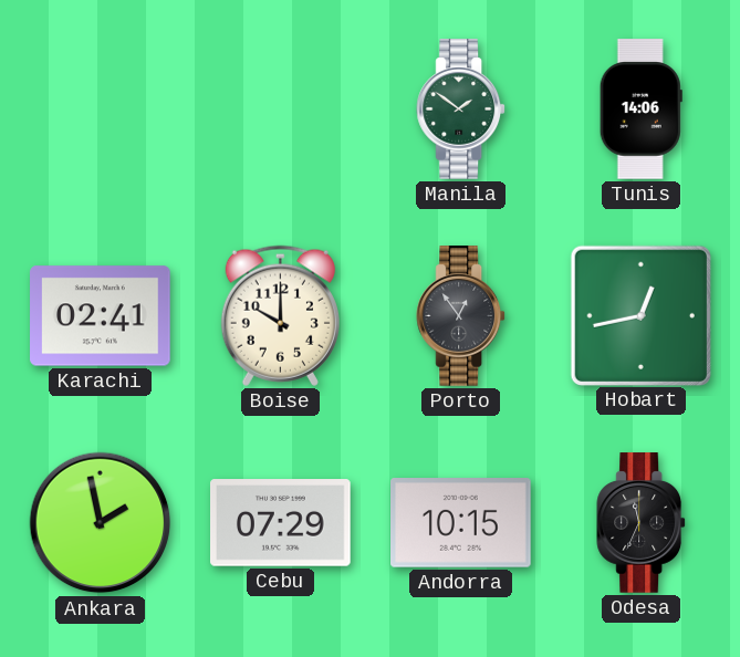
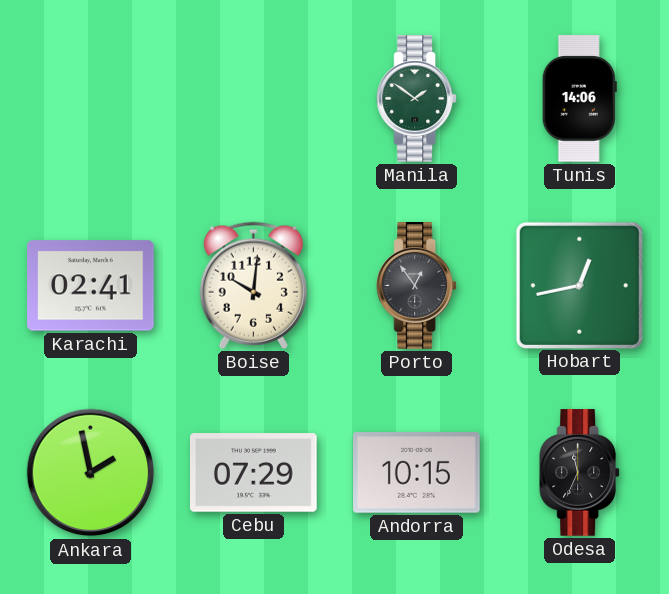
Boise: 10:00 -> 10:01 (253, 285)
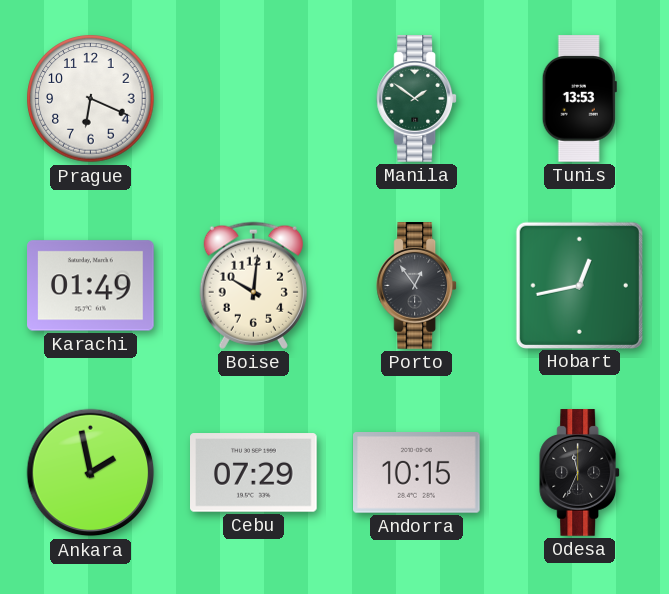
Prague: none -> 6:19 (91, 99)
Tunis: 14:06 -> 13:53 (579, 99)
Karachi: 02:41 -> 01:49 (91, 286)
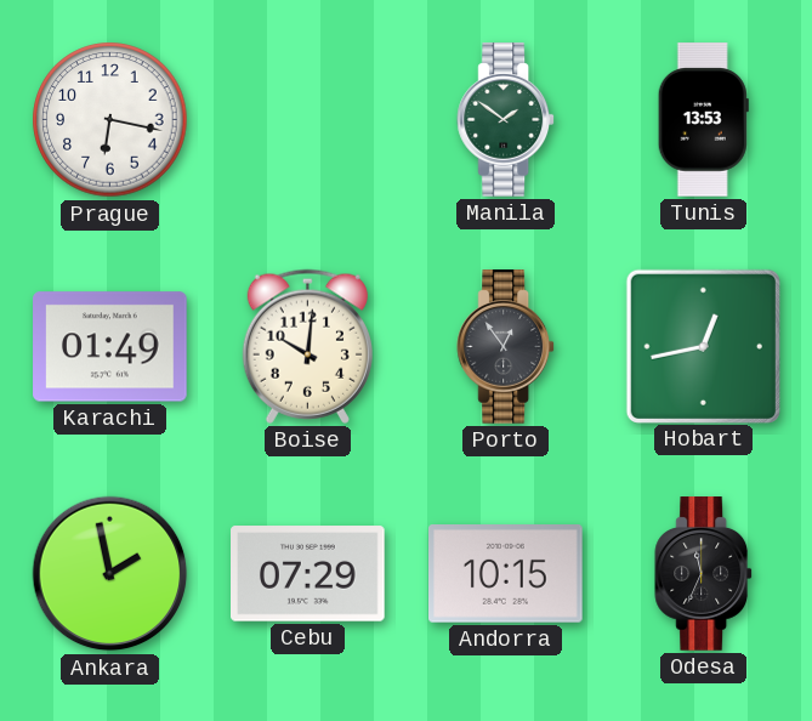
Prague: 6:19 -> 6:17 (110, 120)
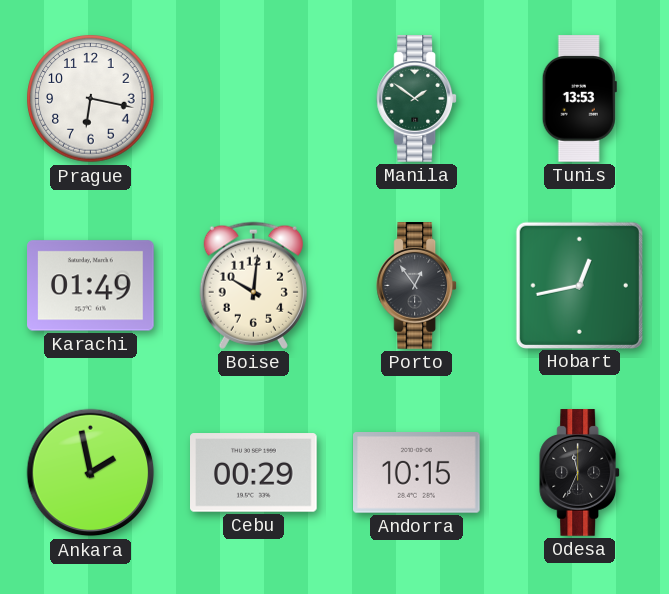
Cebu: 07:29 -> 00:29 (254, 473)
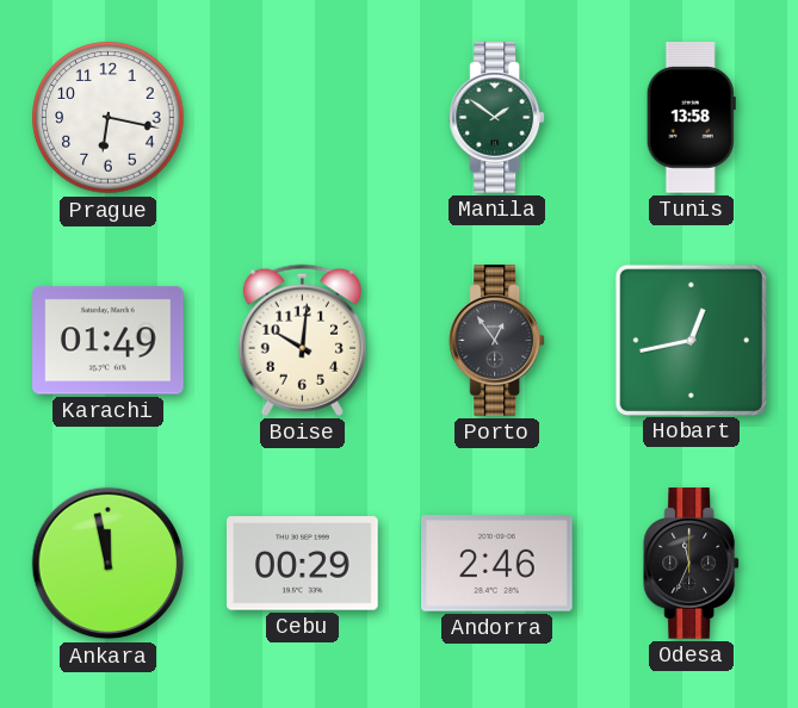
Tunis: 13:53 -> 13:58 (691, 118)
Ankara: 1:58 -> 11:58 (109, 564)
Andorra: 10:15 -> 2:46 (497, 564)
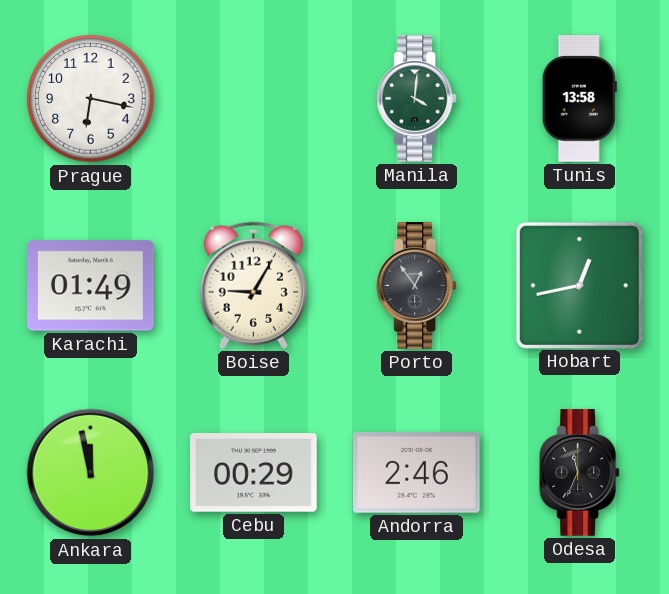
Manila: 1:51 -> 4:01 (417, 99)
Boise: 10:01 -> 9:05 (253, 285)
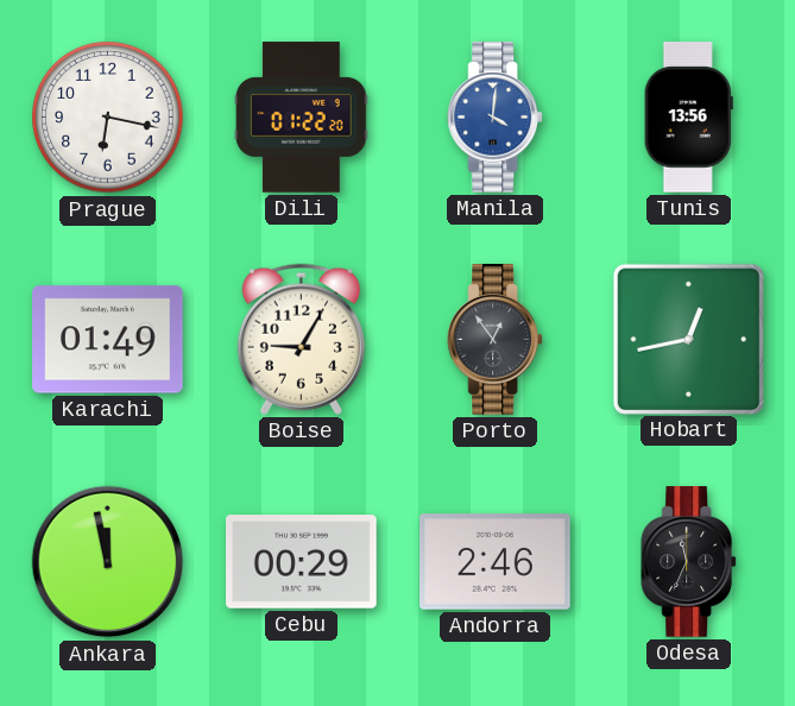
Dili: none -> 01:22 (301, 118)
Manila dial: green -> blue (496, 118)
Tunis: 13:58 -> 13:56 (688, 118)
